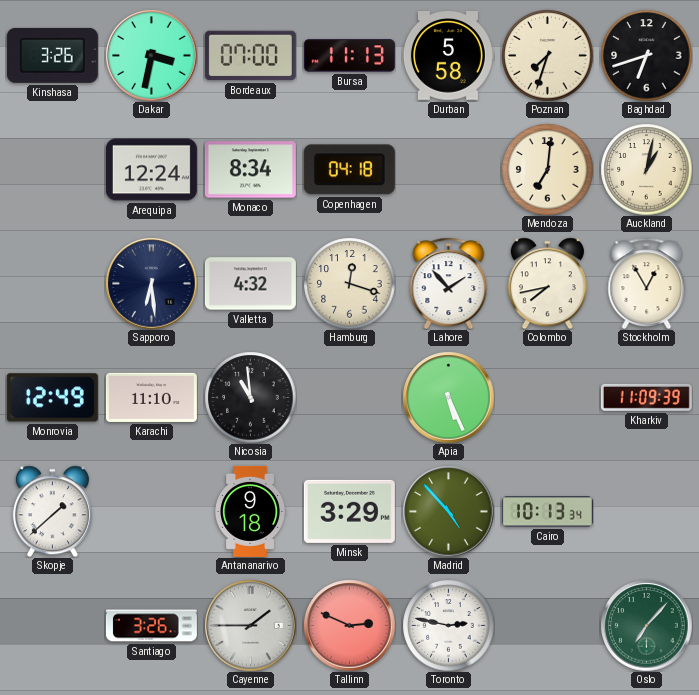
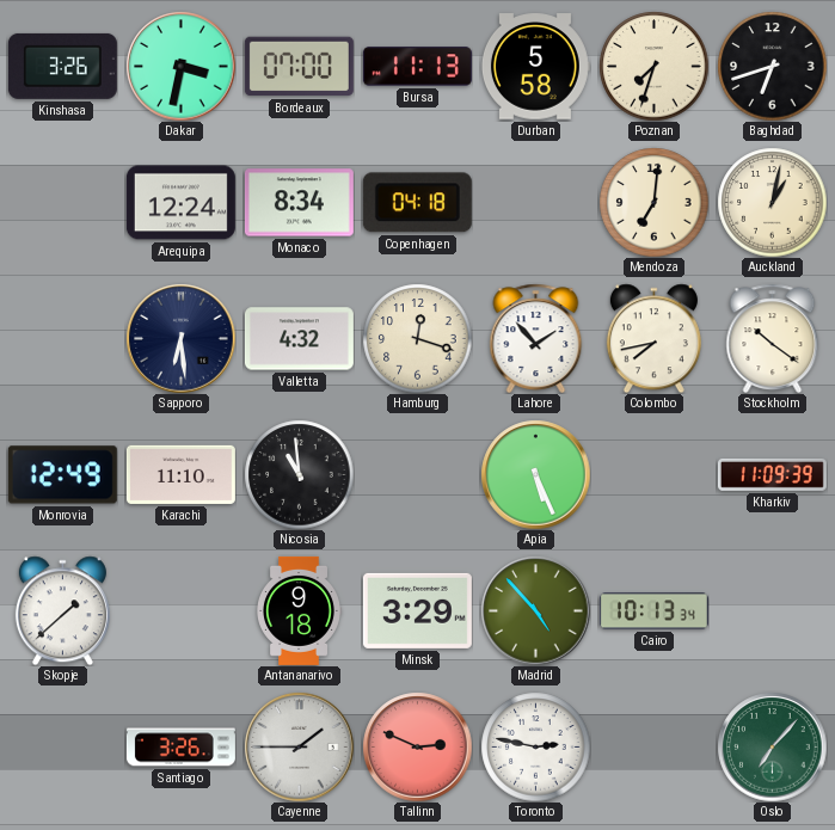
Stockholm: 12:55 -> 10:21 (773, 338)
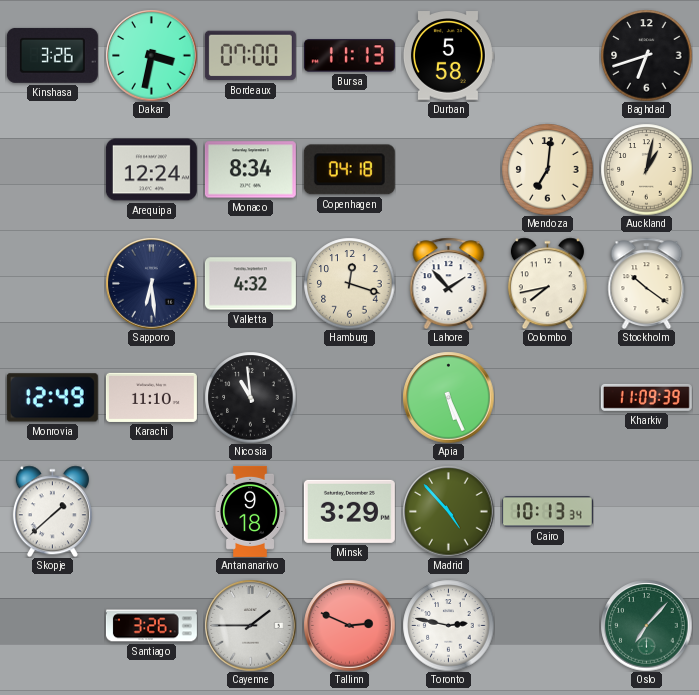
Poznan: 7:33 -> none (653, 66)
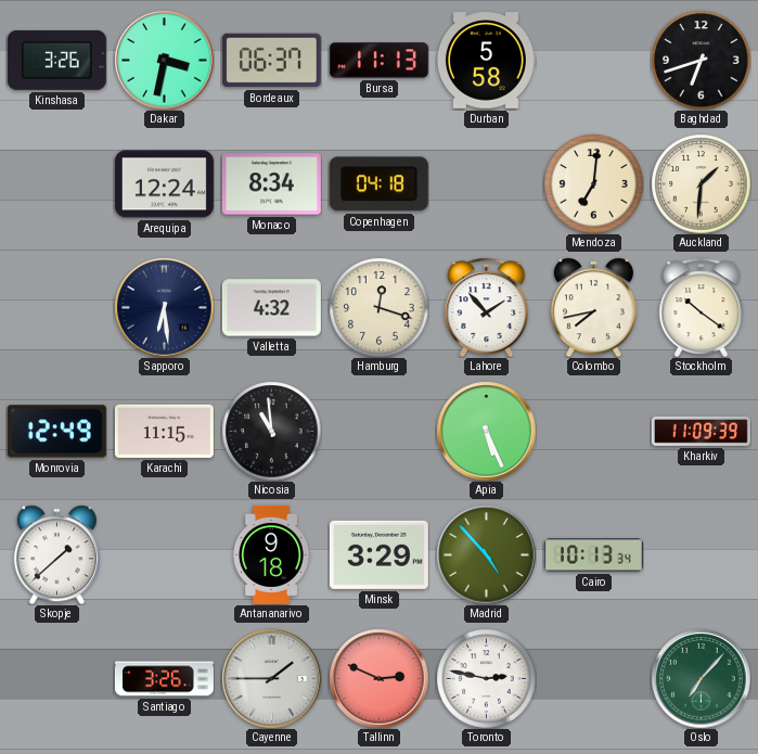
Bordeaux: 07:00 -> 06:37 (271, 61)
Auckland: 1:02 -> 1:31 (701, 183)
Karachi: 11:10 -> 11:15 (164, 431)
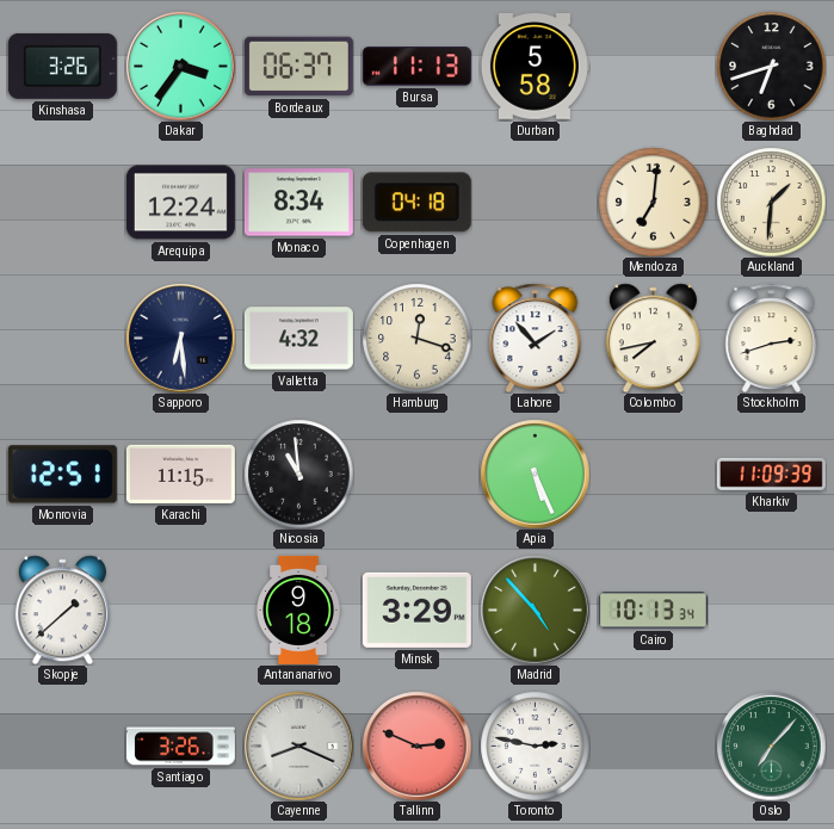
Dakar: 3:32 -> 3:36 (180, 66)
Stockholm: 10:21 -> 2:42 (772, 338)
Monrovia: 12:49 -> 12:51 (62, 475)
Cayenne: 1:45 -> 8:19 (298, 746)
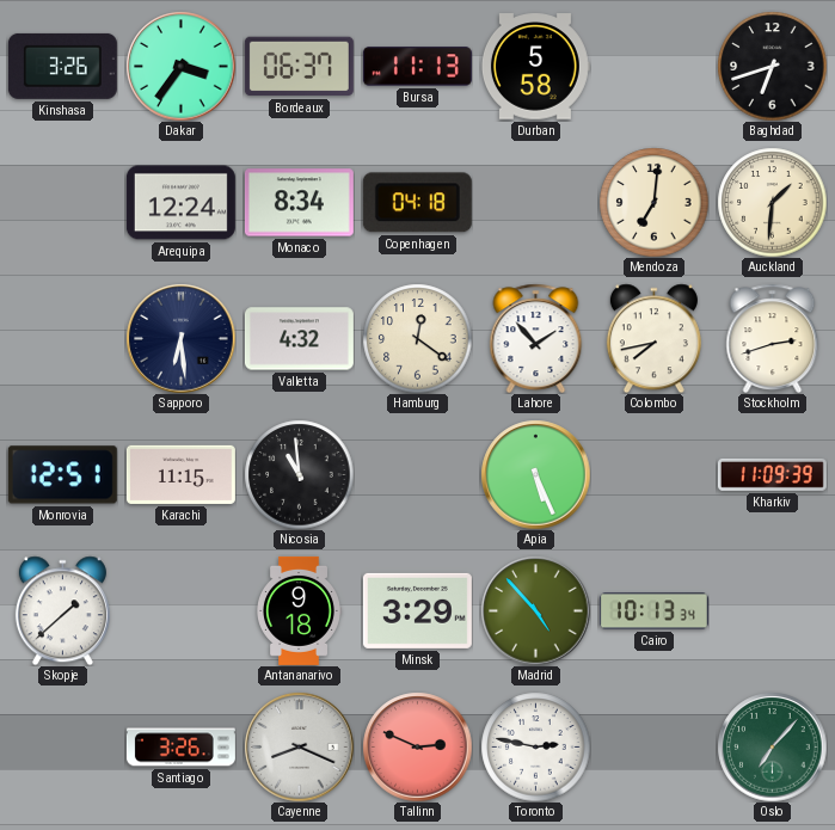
Hamburg: 12:18 -> 12:21 (417, 338)
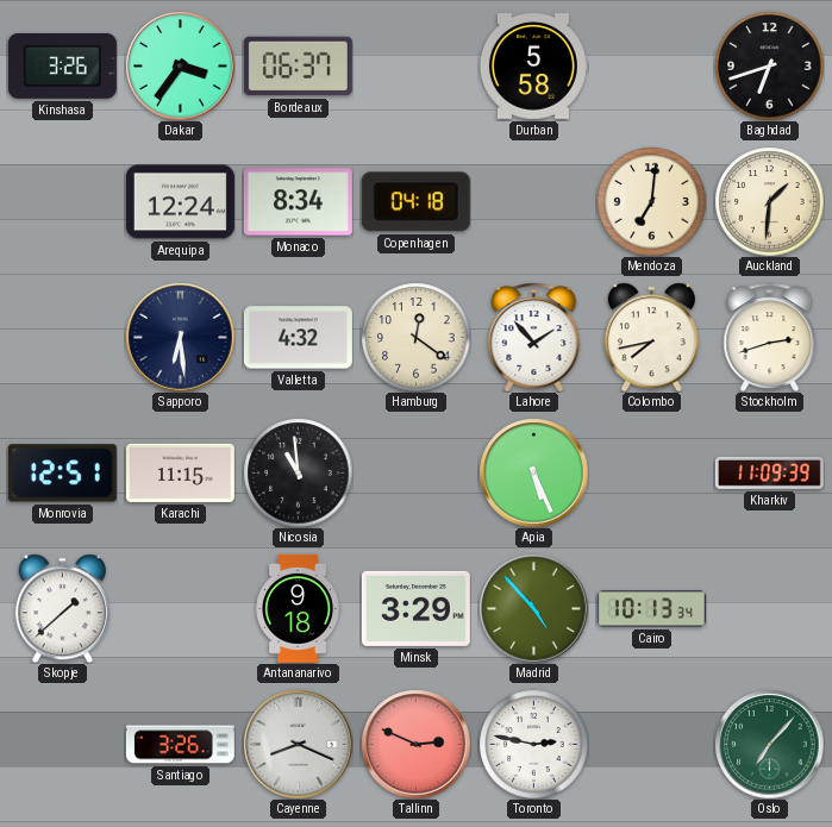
Bursa: 11:13 -> none (417, 67)
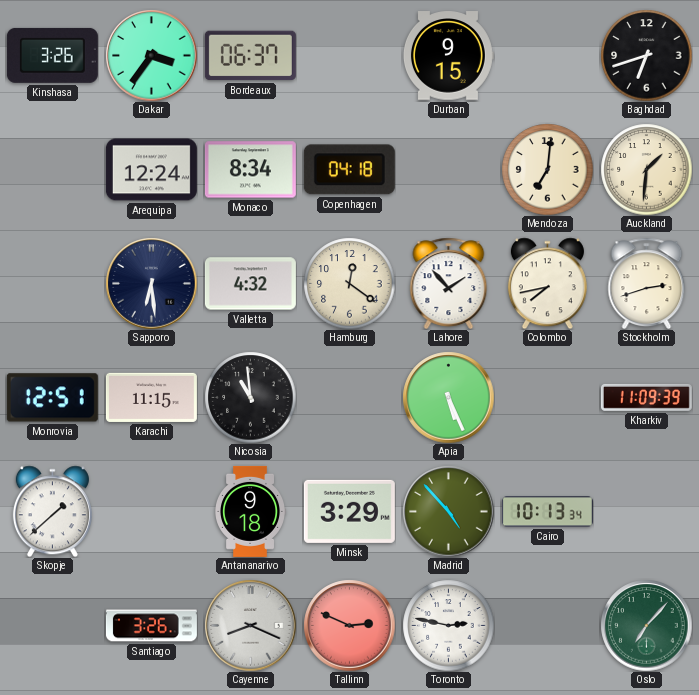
Durban: 5:58 -> 9:15 (448, 56)
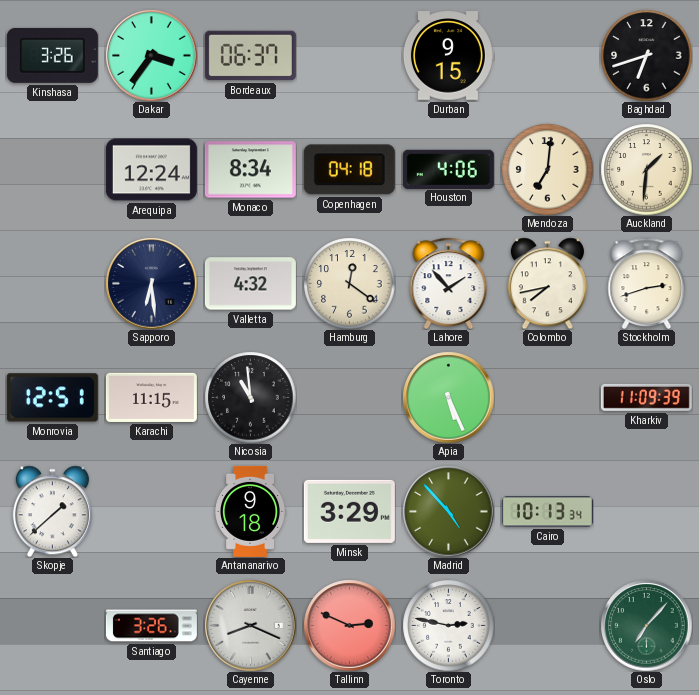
Houston: none -> 4:06 (448, 169)
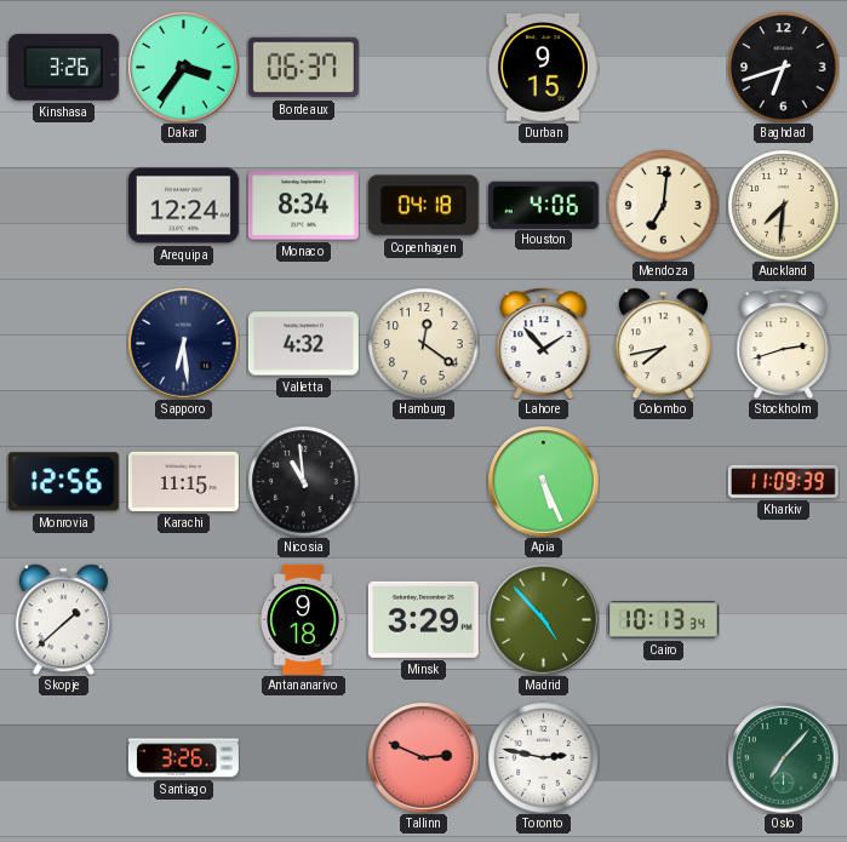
Auckland: 1:31 -> 7:31 (783, 205)
Monrovia: 12:51 -> 12:56 (63, 482)
Cayenne: 8:19 -> none (250, 625)
